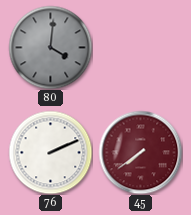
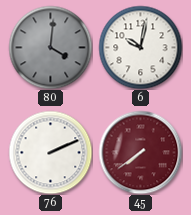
6: none -> 10:02 (140, 47)
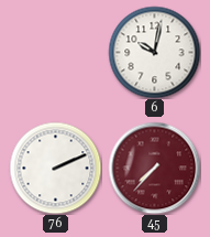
80: 4:01 -> none (50, 47)
45: 7:39 -> 7:37 (154, 168)
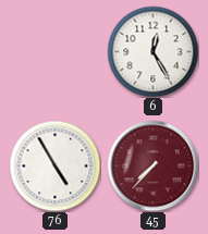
6: 10:02 -> 12:25 (152, 51)
76: 2:11 -> 4:55 (54, 165)
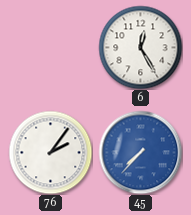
76: 4:55 -> 2:06 (50, 152)
45 dial: burgundy -> blue (140, 152)
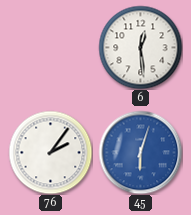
6: 12:25 -> 12:29 (140, 47)
45: 7:37 -> 6:03 (140, 152)
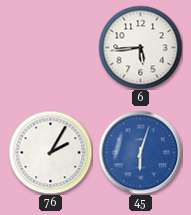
6: 12:29 -> 5:44 (140, 47)
76: 2:06 -> 2:05 (50, 152)
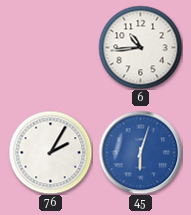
6: 5:44 -> 10:44 (140, 47)
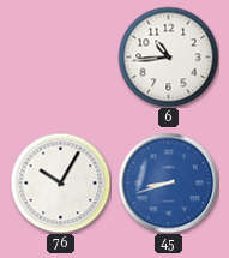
76: 2:05 -> 10:05 (60, 182)
45: 6:03 -> 8:42 (168, 182)
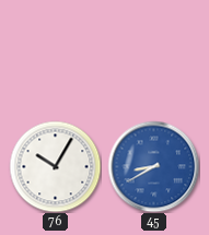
6: 10:44 -> none (168, 56)
45: 8:42 -> 8:40 (153, 166)
